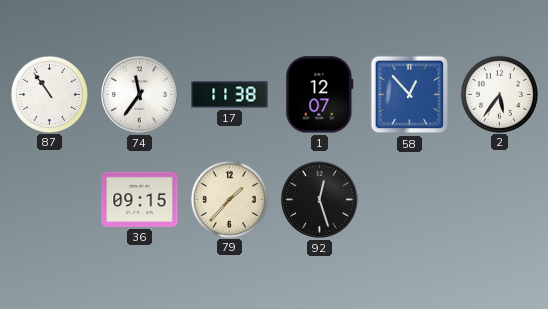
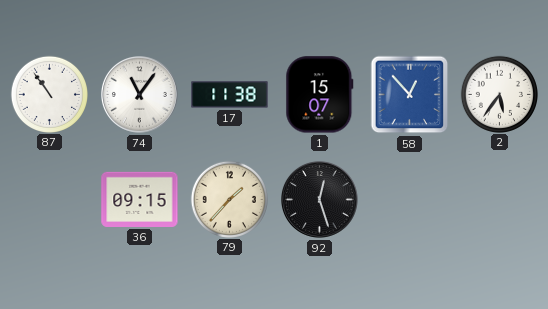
74: 11:36 -> 11:06 (140, 95)
1: 12:07 -> 15:07 (320, 95)
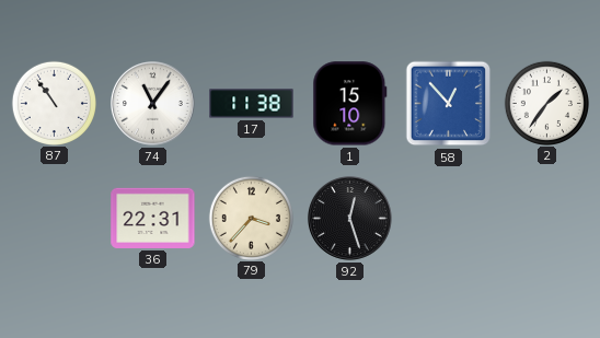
1: 15:07 -> 15:10 (350, 104)
2: 5:36 -> 1:36 (546, 103)
36: 09:15 -> 22:31 (153, 218)
79: 1:37 -> 3:37 (251, 218)
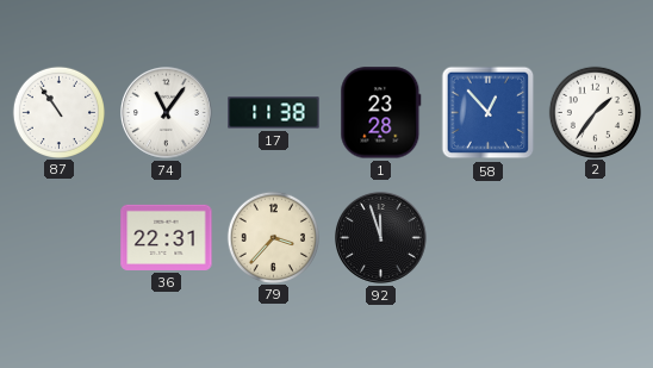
1: 15:10 -> 23:28 (381, 113)
92: 12:27 -> 11:57 (381, 238)
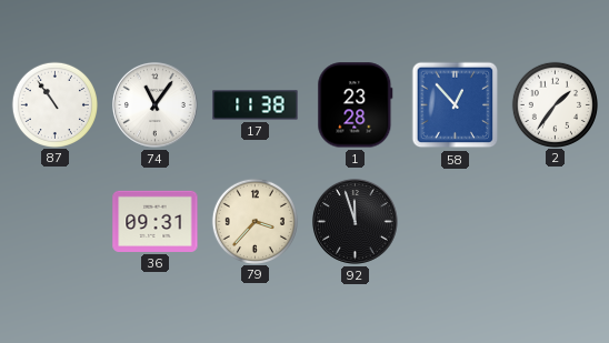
36: 22:31 -> 09:31 (156, 221)
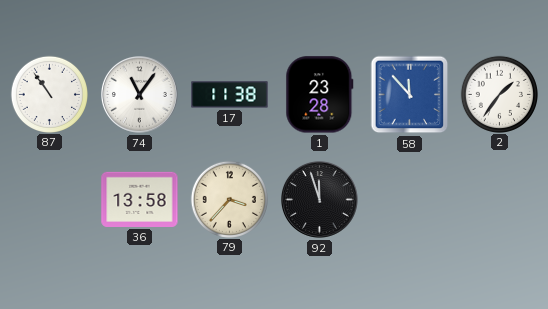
58: 12:53 -> 11:53 (410, 95)
36: 09:31 -> 13:58 (140, 199)
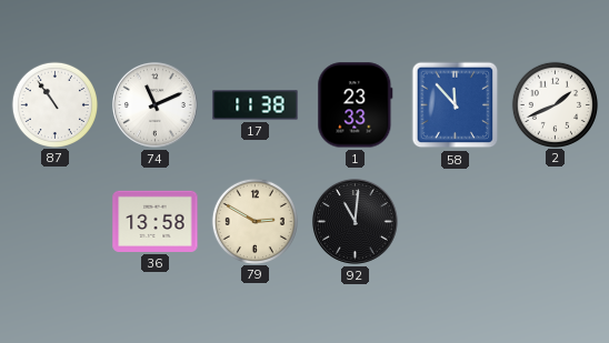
74: 11:06 -> 11:11 (156, 105)
1: 23:28 -> 23:33 (356, 105)
2: 1:36 -> 1:41 (555, 104)
79: 3:37 -> 2:50 (254, 221)
92: 11:57 -> 11:01 (356, 222)
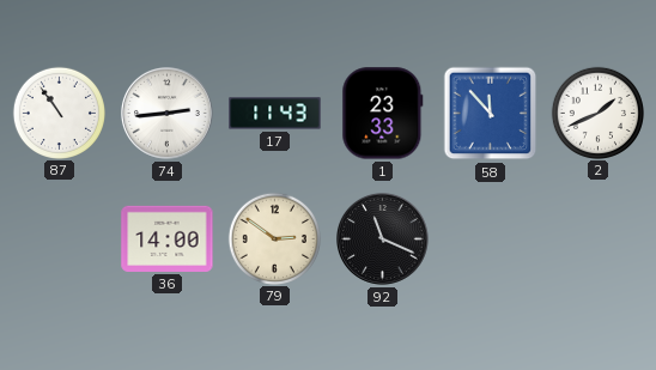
74: 11:11 -> 2:44 (168, 114)
17: 11:38 -> 11:43 (275, 114)
36: 13:58 -> 14:00 (168, 238)
79: 2:50 -> 2:51 (274, 238)
92: 11:01 -> 11:19 (383, 239)
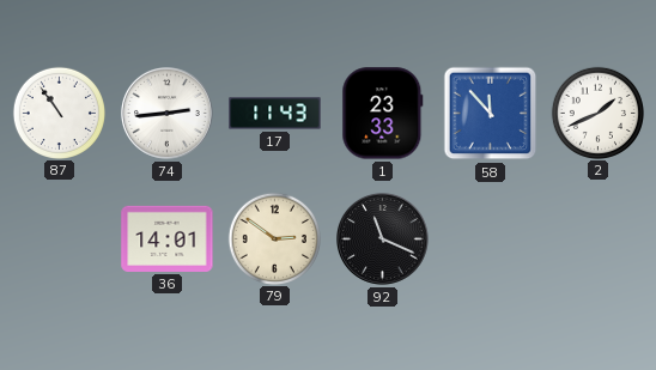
36: 14:00 -> 14:01 (168, 238)
